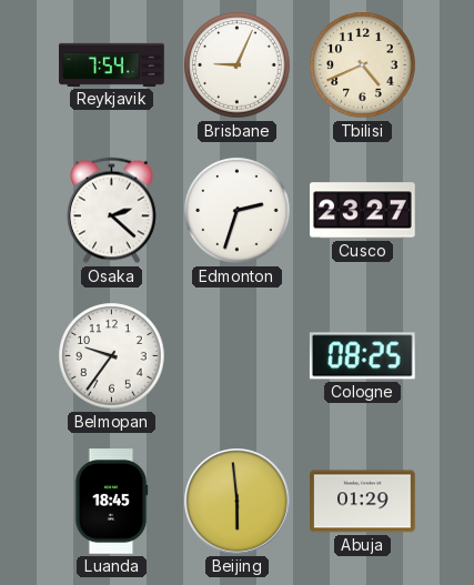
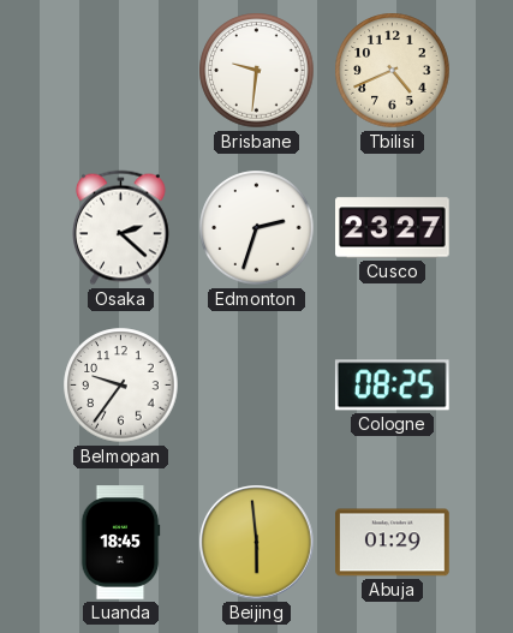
Reykjavik: 7:54 -> none (112, 64)
Brisbane: 9:04 -> 9:31 (257, 71)
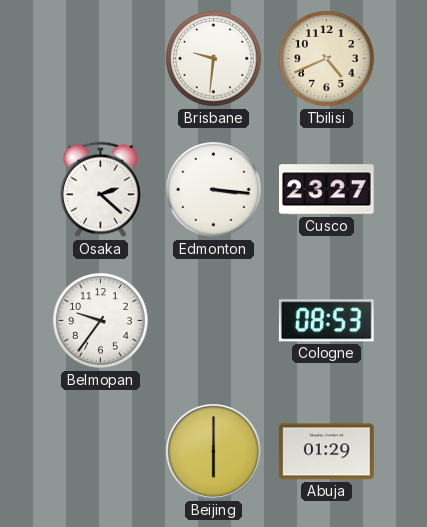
Edmonton: 2:33 -> 3:16 (214, 190)
Cologne: 08:25 -> 08:53 (326, 321)
Luanda: 18:45 -> none (120, 543)
Beijing: 5:59 -> 6:00 (214, 452)
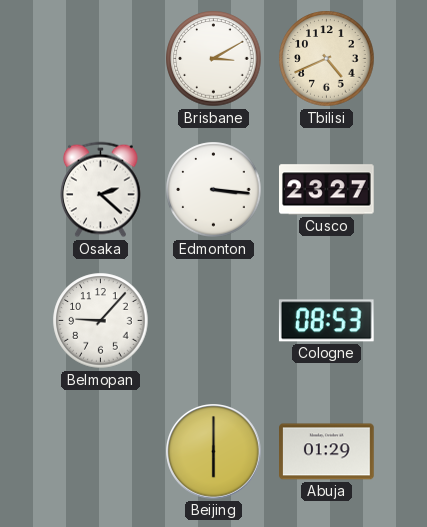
Brisbane: 9:31 -> 3:10 (214, 59)
Belmopan: 9:36 -> 9:07 (101, 321)
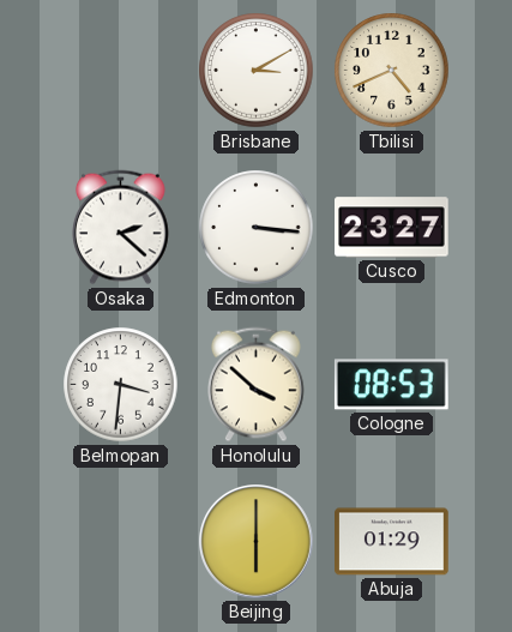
Belmopan: 9:07 -> 3:31 (121, 385)
Honolulu: none -> 3:52 (257, 385)
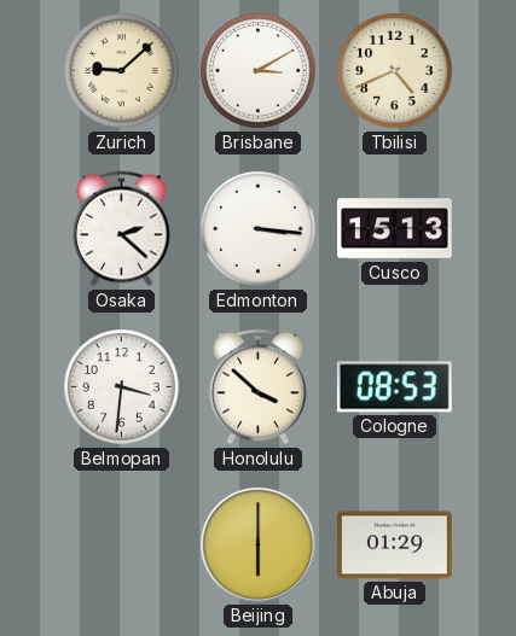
Zurich: none -> 9:08 (122, 71)
Cusco: 23:27 -> 15:13 (395, 229)
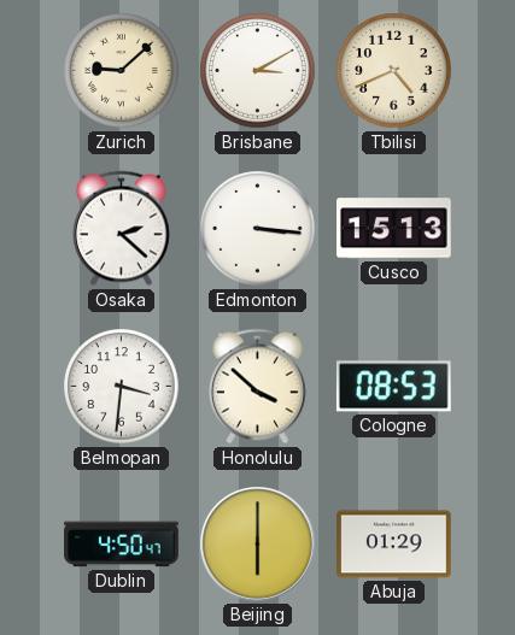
Dublin: none -> 4:50 (122, 545)
